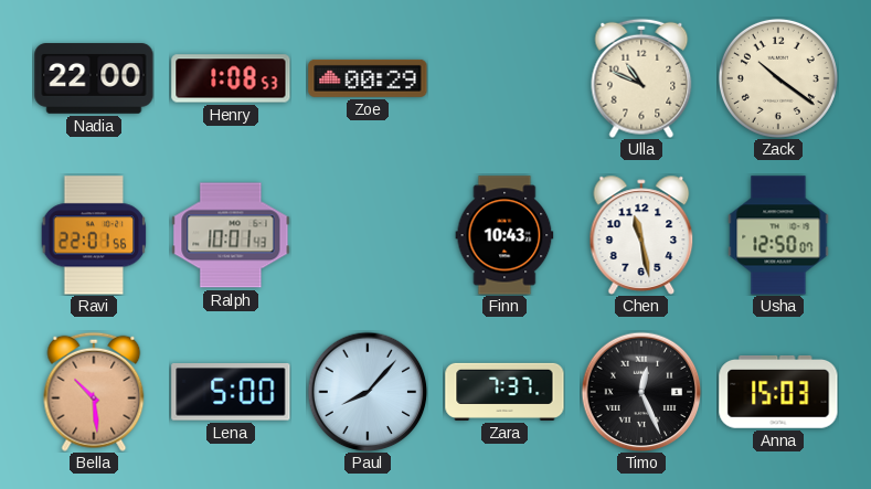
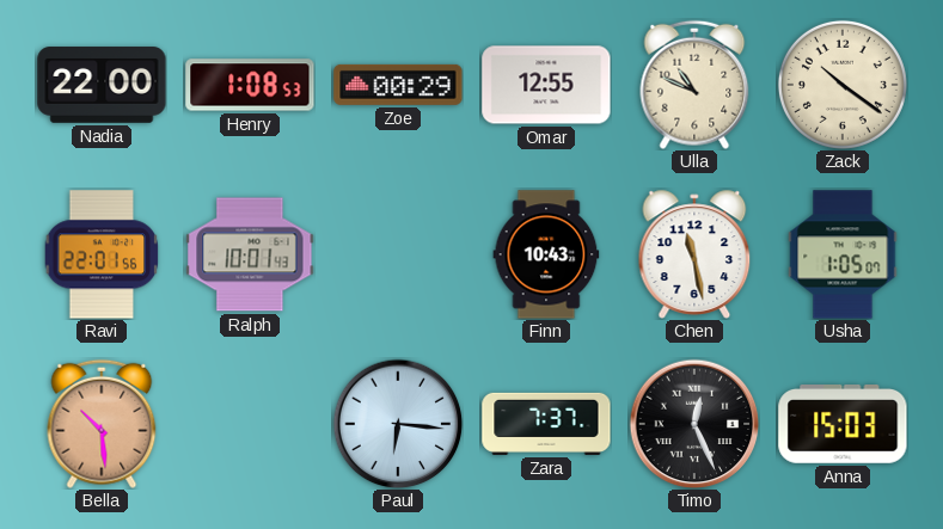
Omar: none -> 12:55 (546, 85)
Usha: 12:50 -> 1:05 (843, 254)
Lena: 5:00 -> none (231, 392)
Paul: 8:07 -> 6:16 (398, 424)
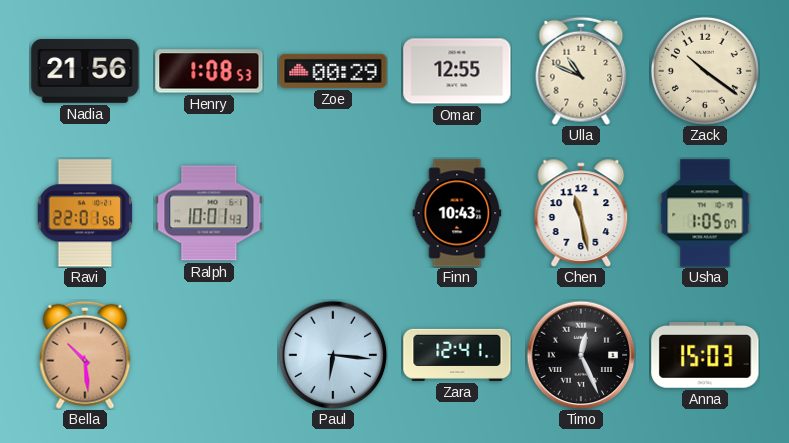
Nadia: 22:00 -> 21:56 (85, 71)
Zara: 7:37 -> 12:41 (457, 355)
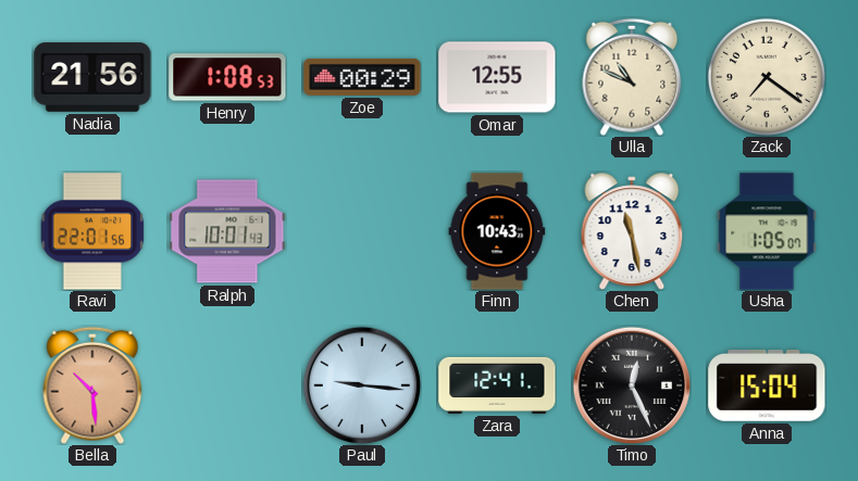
Zack: 10:21 -> 7:21 (767, 77)
Paul: 6:16 -> 9:16 (362, 385)
Anna: 15:03 -> 15:04 (767, 387)
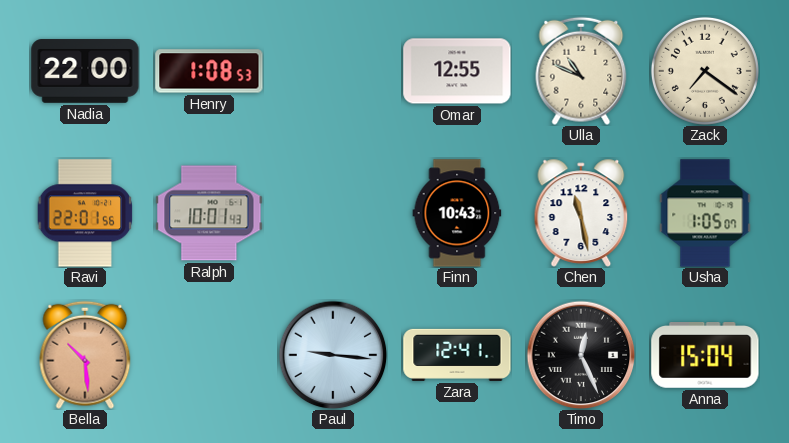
Nadia: 21:56 -> 22:00 (85, 71)
Zoe: 00:29 -> none (362, 77)
